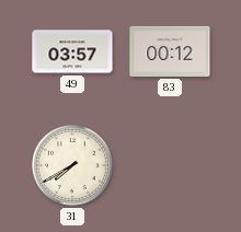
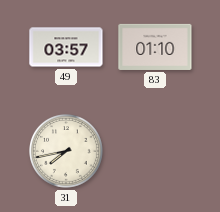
83: 00:12 -> 01:10 (155, 47)
31: 7:40 -> 7:43 (67, 152)
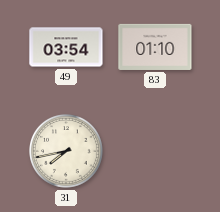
49: 03:57 -> 03:54 (66, 47)
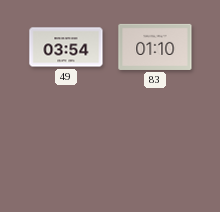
31: 7:43 -> none (67, 152)
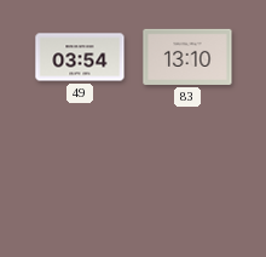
83: 01:10 -> 13:10 (187, 57)
